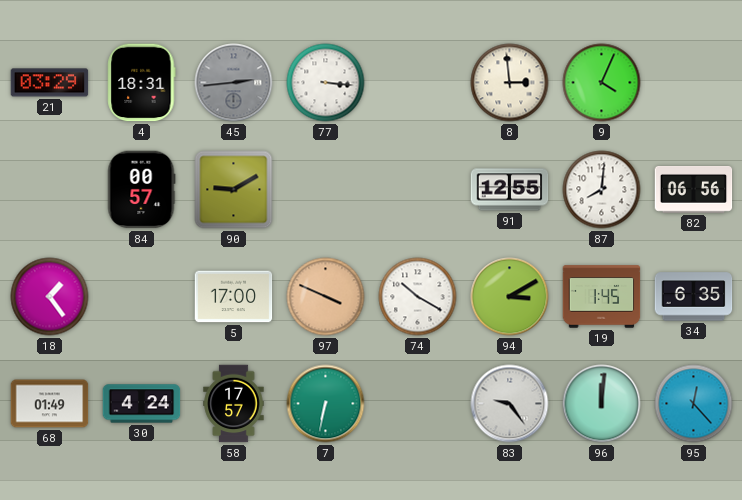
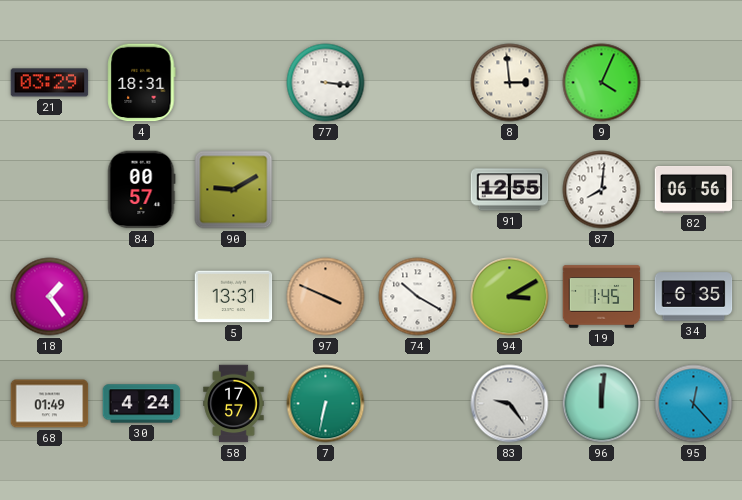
45: 2:44 -> none (234, 83)
5: 17:00 -> 13:31 (234, 297)
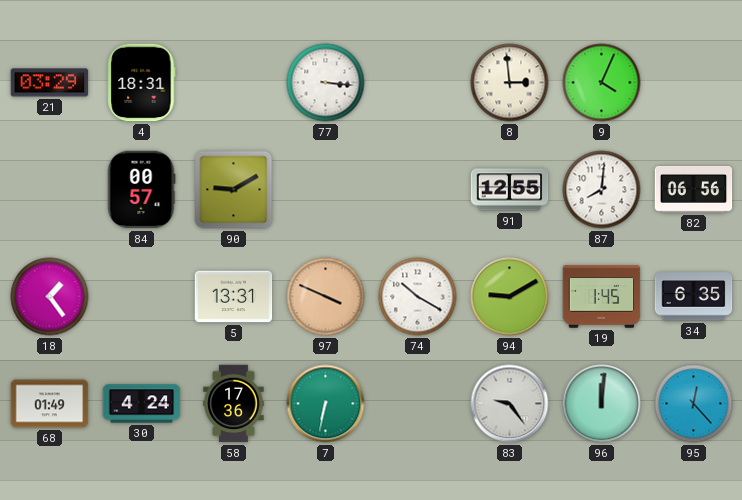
94: 3:10 -> 9:10 (510, 297)
58: 17:57 -> 17:36 (234, 404)
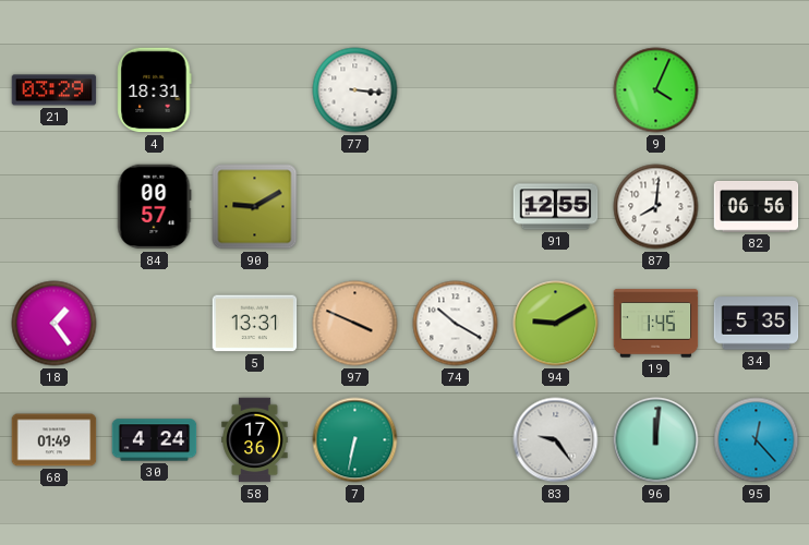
8: 2:59 -> none (510, 83)
34: 6:35 -> 5:35 (757, 324)
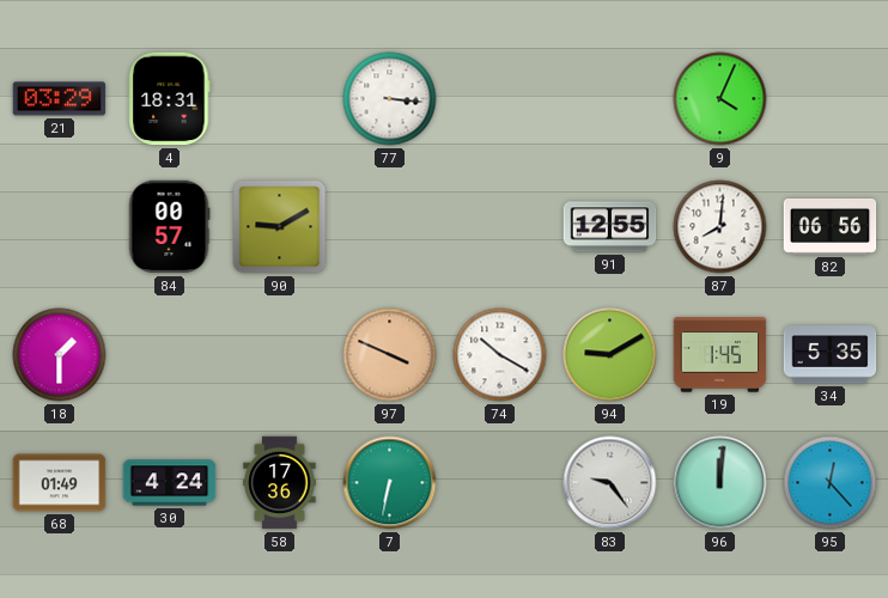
18: 1:24 -> 1:30 (60, 355)
5: 13:31 -> none (255, 324)
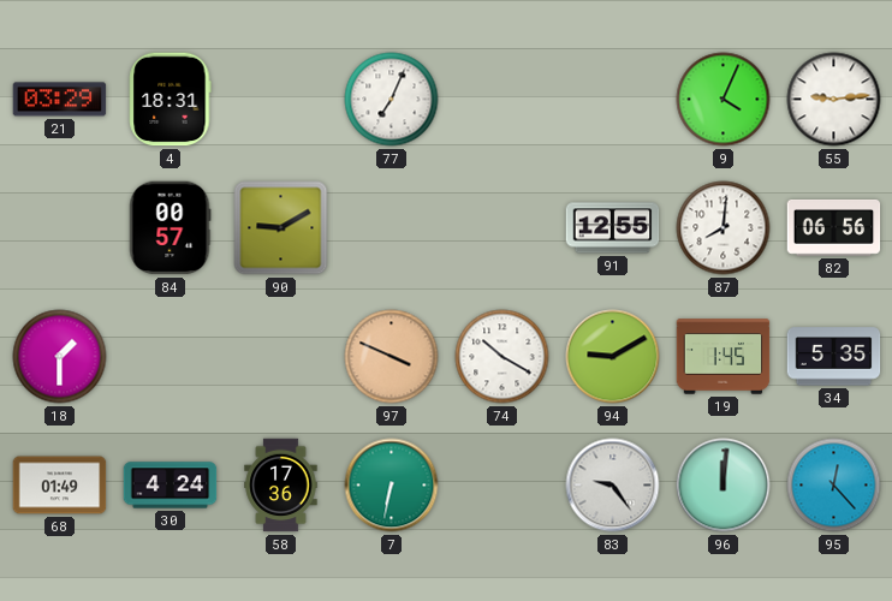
77: 3:16 -> 7:04 (392, 100)
55: none -> 9:14 (834, 100)
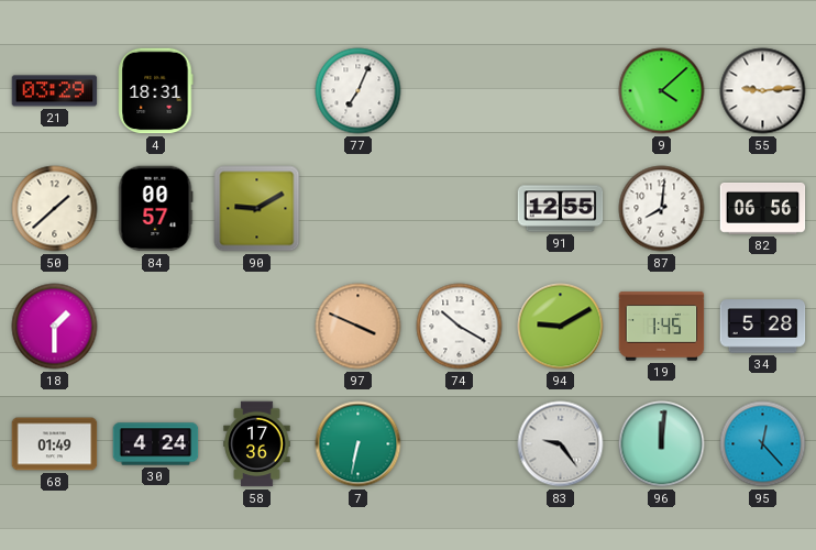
9: 4:04 -> 4:08 (662, 91)
50: none -> 1:38 (55, 209)
34: 5:35 -> 5:28 (763, 327)
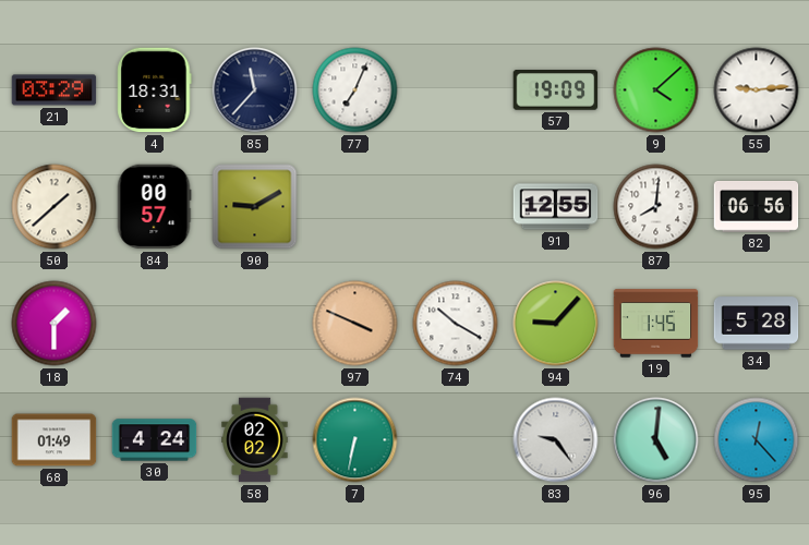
85: none -> 11:37 (255, 90)
57: none -> 19:09 (556, 90)
94: 9:10 -> 9:07 (556, 324)
58: 17:36 -> 02:02 (255, 440)
96: 12:01 -> 5:01 (656, 440)
